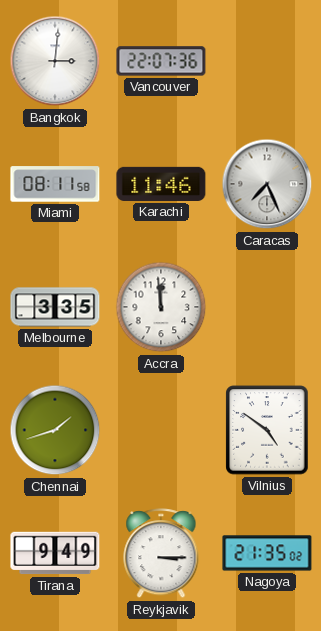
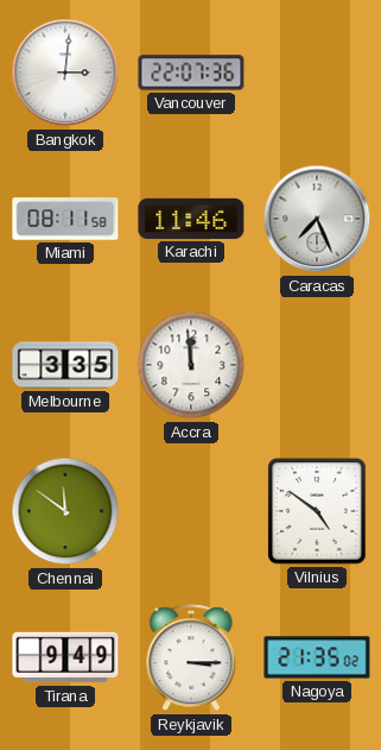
Chennai: 1:42 -> 11:51 (65, 511)
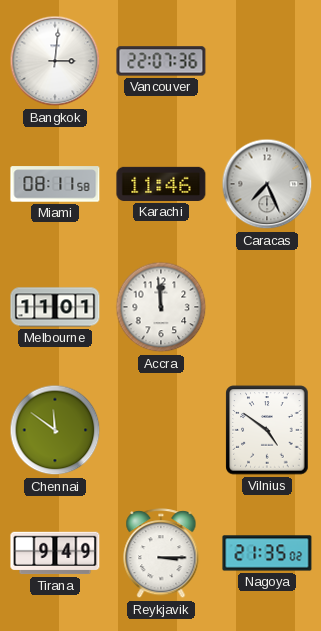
Melbourne: 3:35 -> 11:01 (55, 307)
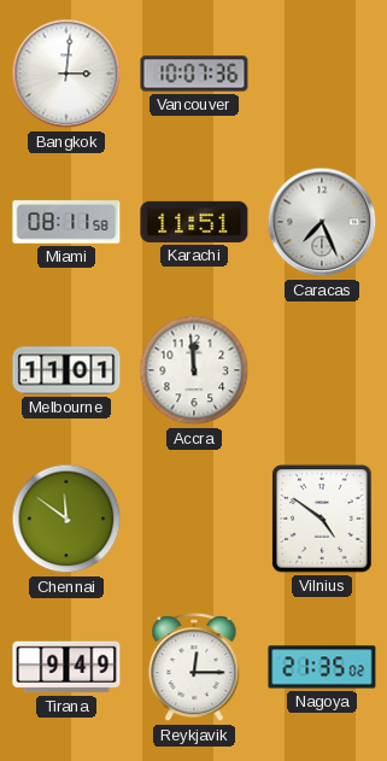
Vancouver: 22:07 -> 10:07 (194, 74)
Karachi: 11:46 -> 11:51 (194, 222)
Reykjavik: 3:15 -> 12:15 (194, 668)
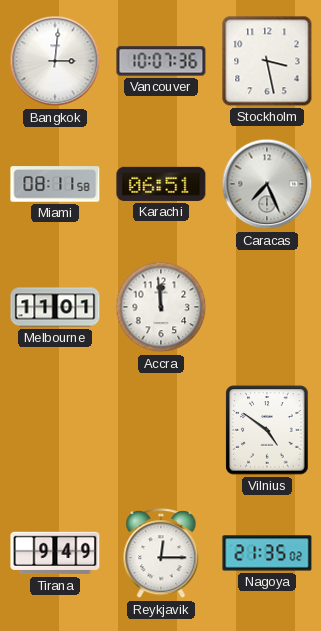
Stockholm: none -> 3:28 (267, 61)
Karachi: 11:51 -> 06:51 (161, 184)
Chennai: 11:51 -> none (66, 519)
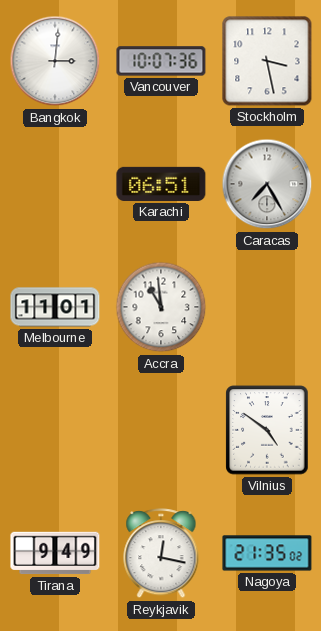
Miami: 08:11 -> none (55, 184)
Caracas: 7:26 -> 7:25 (267, 184)
Accra: 11:59 -> 10:59 (161, 307)
Reykjavik: 12:15 -> 12:17 (161, 554)
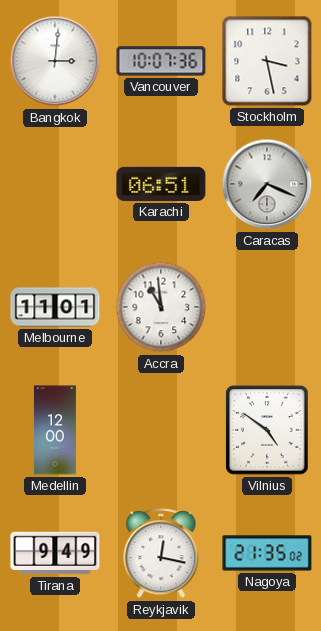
Caracas: 7:25 -> 7:19 (267, 184)
Medellin: none -> 12:00 (55, 430)
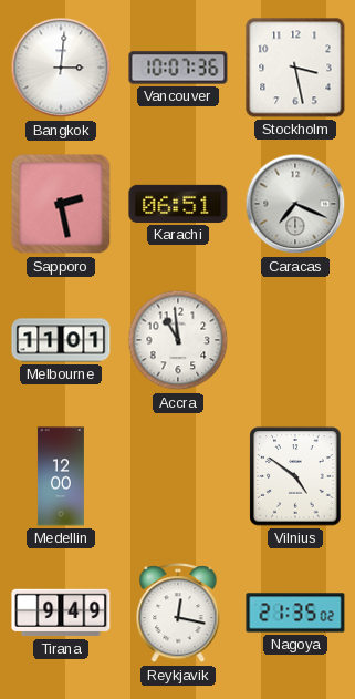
Sapporo: none -> 2:28 (61, 204)
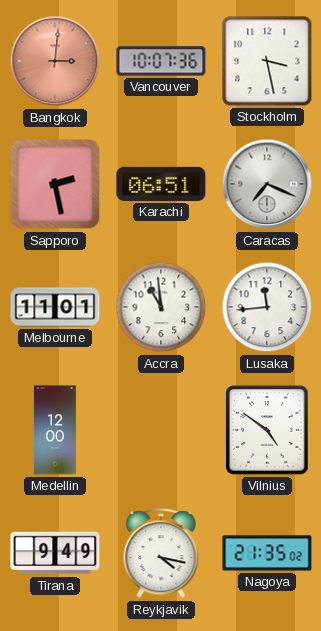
Bangkok dial: white -> salmon (55, 61)
Lusaka: none -> 11:44 (267, 307)
Reykjavik: 12:17 -> 4:17 (161, 554)
